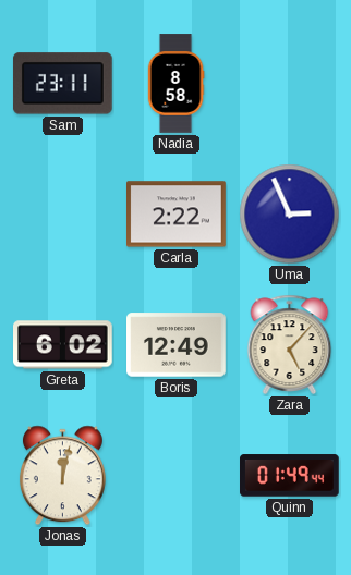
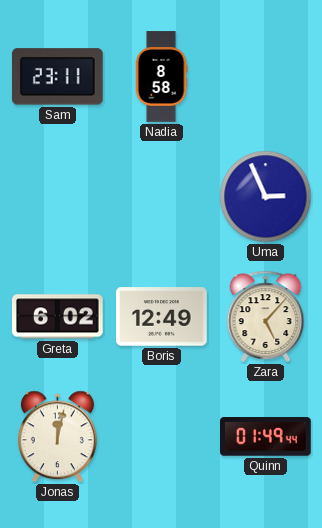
Carla: 2:22 -> none (177, 215)
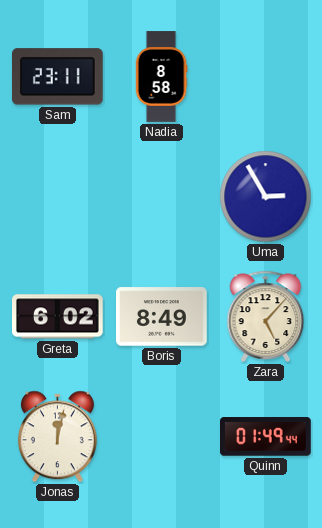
Uma: 2:56 -> 2:55 (266, 197)
Boris: 12:49 -> 8:49 (162, 317)
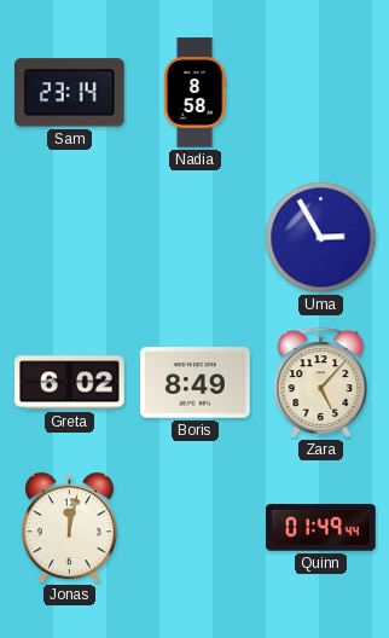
Sam: 23:11 -> 23:14 (69, 93)
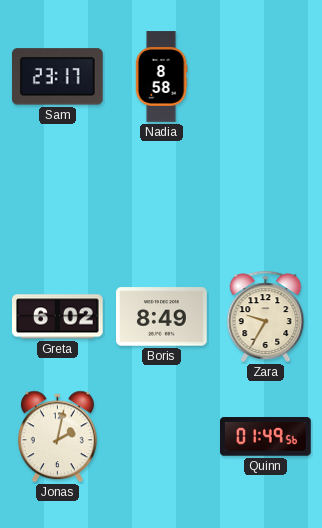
Sam: 23:14 -> 23:17 (57, 77)
Uma: 2:55 -> none (321, 238)
Zara: 5:07 -> 9:35 (266, 316)
Jonas: 12:02 -> 2:02 (57, 437)
Quinn: 01:49:44 -> 01:49:56 (266, 437)
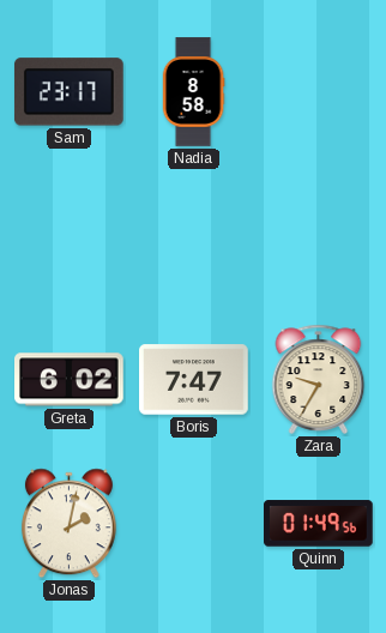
Boris: 8:49 -> 7:47 (194, 380)
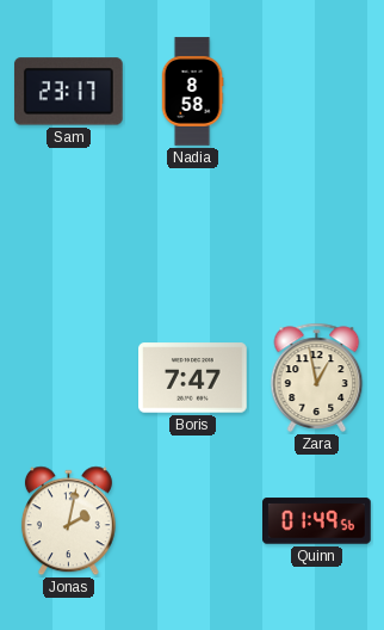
Greta: 6:02 -> none (70, 380)
Zara: 9:35 -> 12:58 (317, 377)
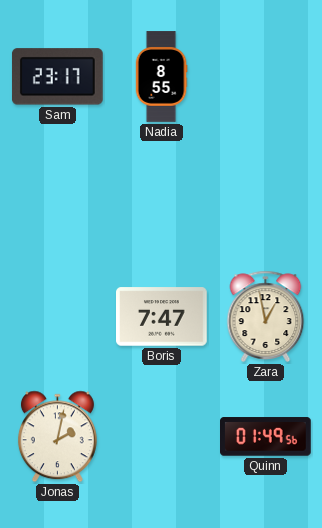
Nadia: 8:58 -> 8:55 (161, 77)
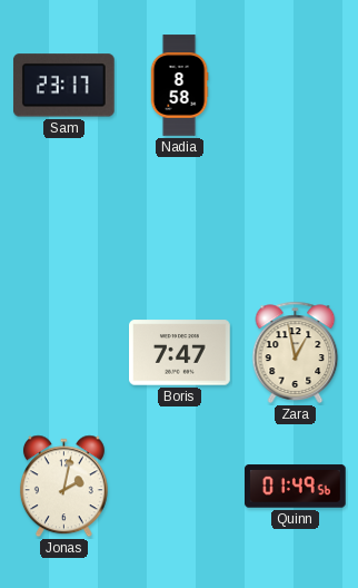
Nadia: 8:55 -> 8:58 (179, 86)
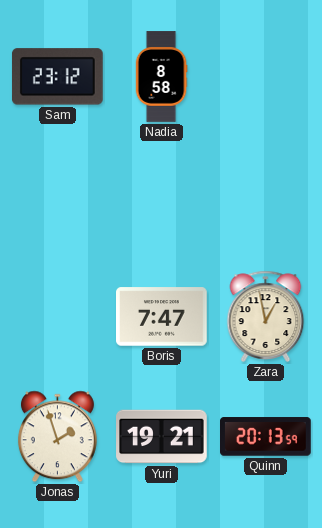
Sam: 23:17 -> 23:12 (57, 77)
Jonas: 2:02 -> 1:57 (57, 437)
Yuri: none -> 19:21 (162, 437)
Quinn: 01:49 -> 20:13 (266, 437)
